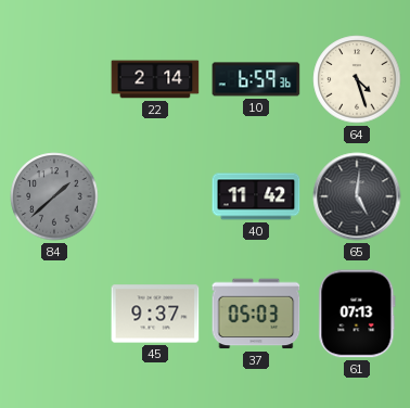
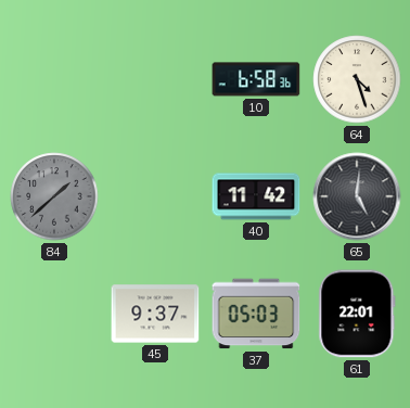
22: 2:14 -> none (155, 79)
10: 6:59 -> 6:58 (256, 79)
61: 07:13 -> 22:01 (357, 314)
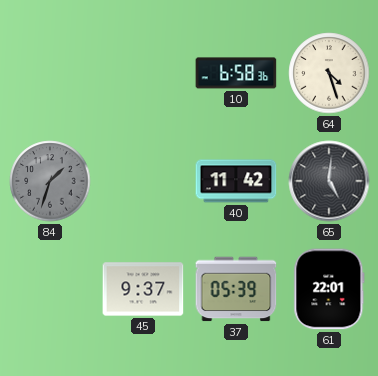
84: 1:38 -> 1:33 (50, 181)
37: 05:03 -> 05:39 (236, 289)
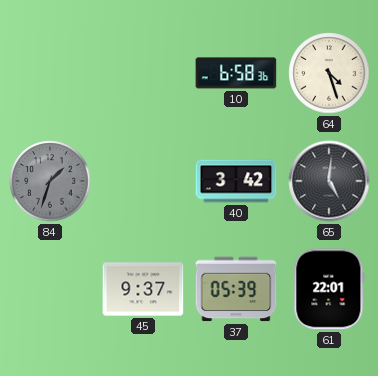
40: 11:42 -> 3:42 (236, 181)
